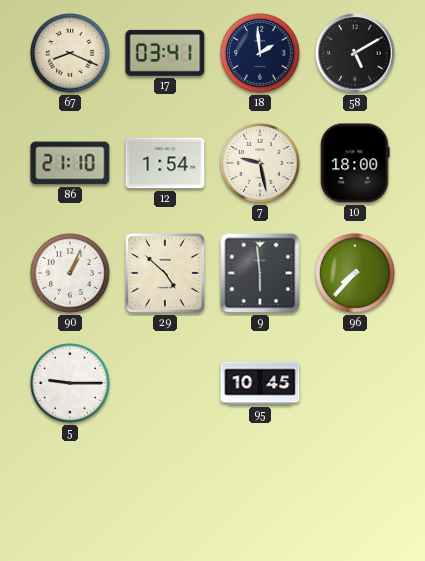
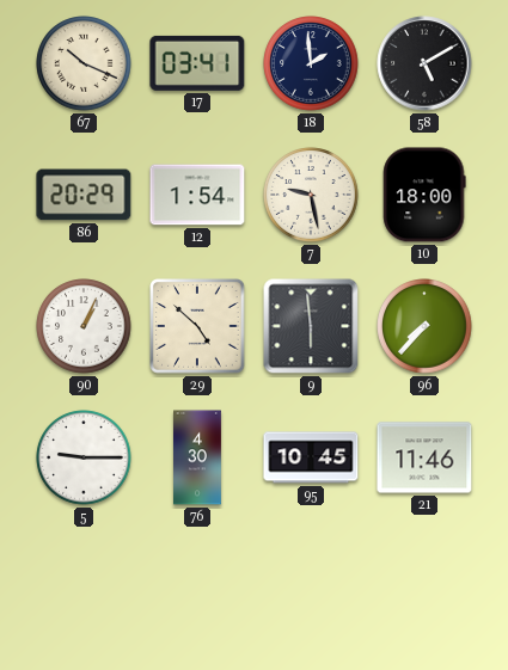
67: 8:19 -> 10:19 (84, 63)
86: 21:10 -> 20:29 (84, 195)
76: none -> 4:30 (198, 457)
21: none -> 11:46 (424, 457)
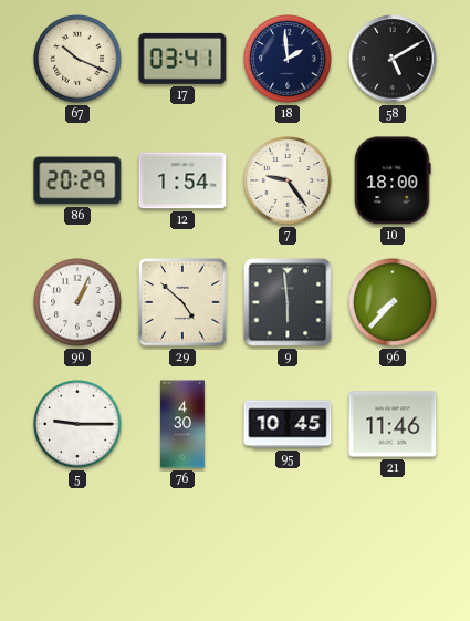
7: 9:28 -> 9:24 (288, 180)
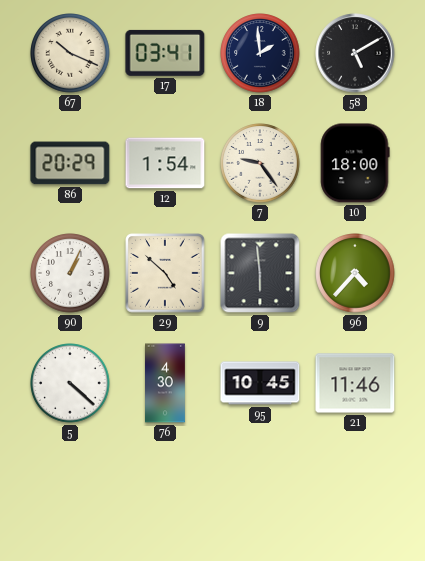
96: 7:37 -> 4:37 (355, 273)
5: 9:15 -> 4:22 (70, 383)
